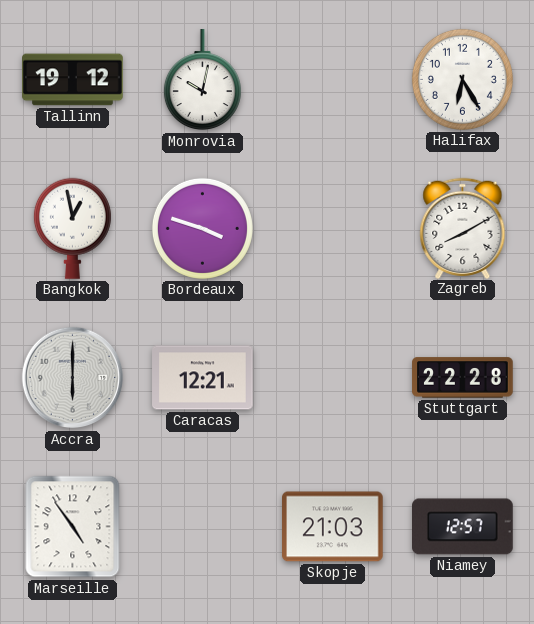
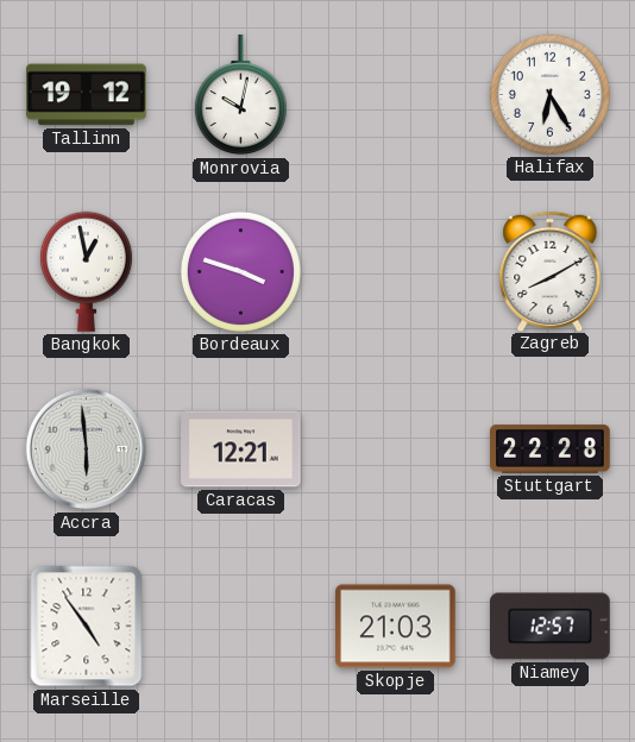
Accra: 6:00 -> 5:59 (87, 449)
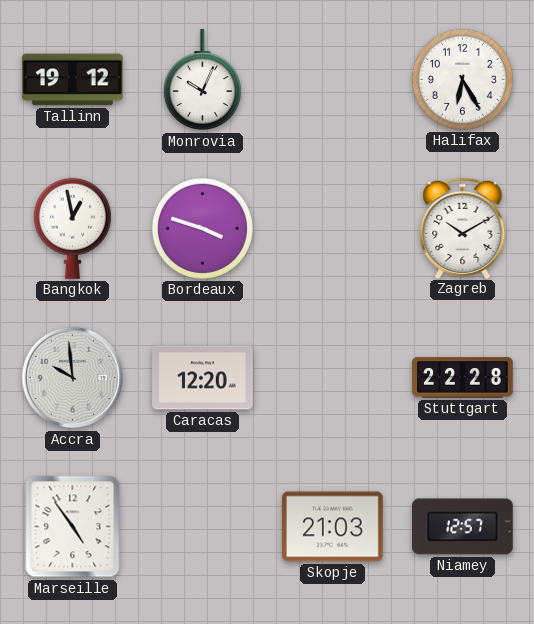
Monrovia: 10:02 -> 10:04 (202, 80)
Zagreb: 8:10 -> 10:10 (463, 228)
Accra: 5:59 -> 9:59 (73, 378)
Caracas: 12:21 -> 12:20 (203, 378)
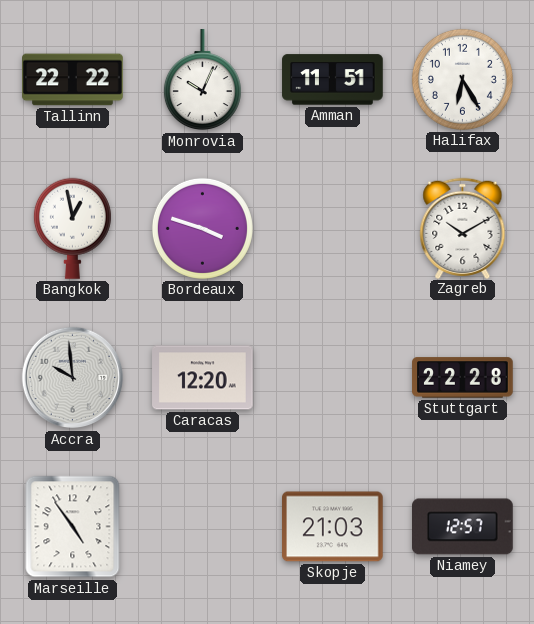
Tallinn: 19:12 -> 22:22 (73, 80)
Amman: none -> 11:51 (333, 80)
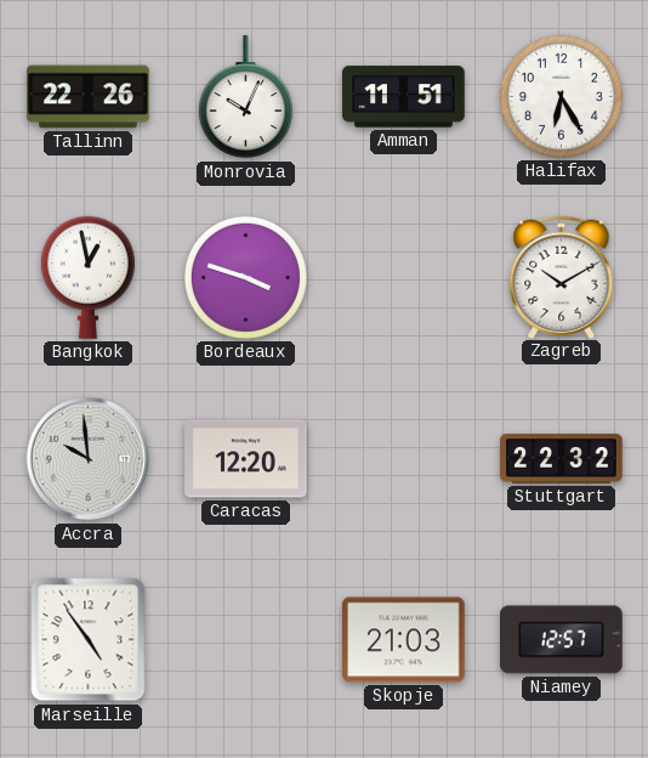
Tallinn: 22:22 -> 22:26 (89, 97)
Stuttgart: 22:28 -> 22:32 (562, 459)
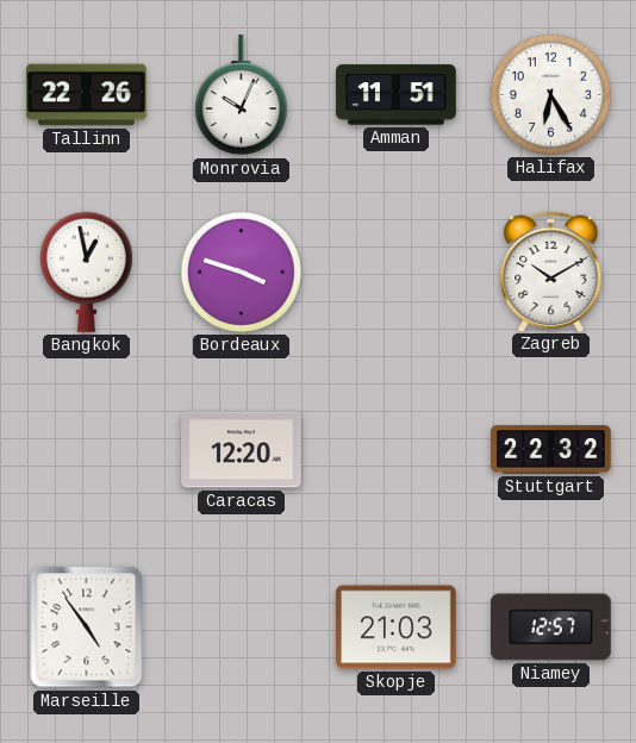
Accra: 9:59 -> none (89, 459)
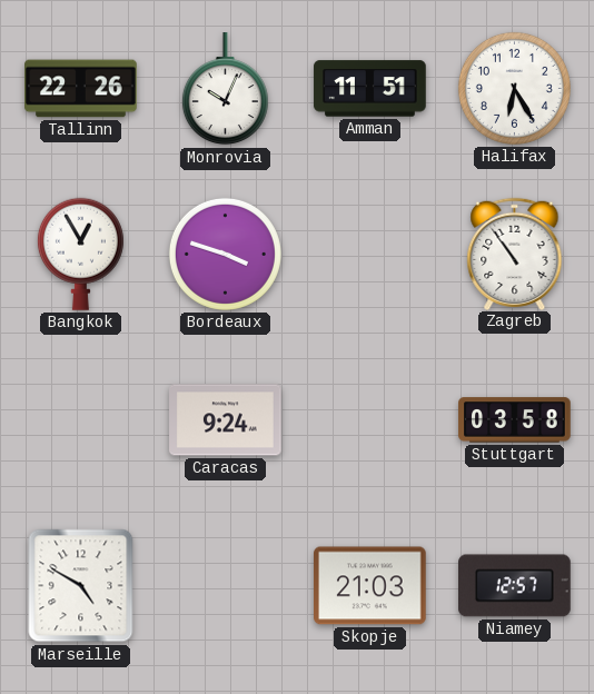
Bangkok: 12:58 -> 12:55 (80, 254)
Zagreb: 10:10 -> 10:54 (515, 254)
Caracas: 12:20 -> 9:24 (226, 420)
Stuttgart: 22:32 -> 03:58 (515, 420)
Marseille: 4:54 -> 4:50 (81, 586)
